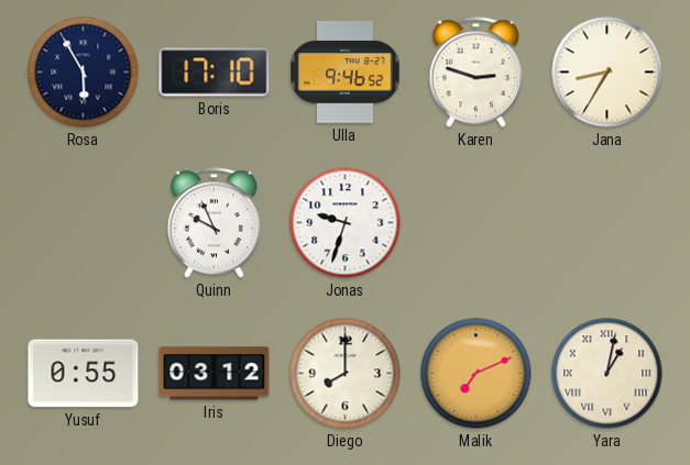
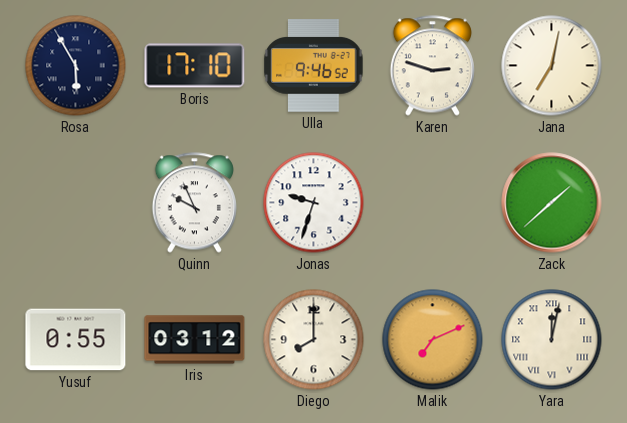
Jana: 8:35 -> 7:02 (552, 66)
Zack: none -> 1:38 (552, 203)
Yara: 1:02 -> 12:02 (552, 340)
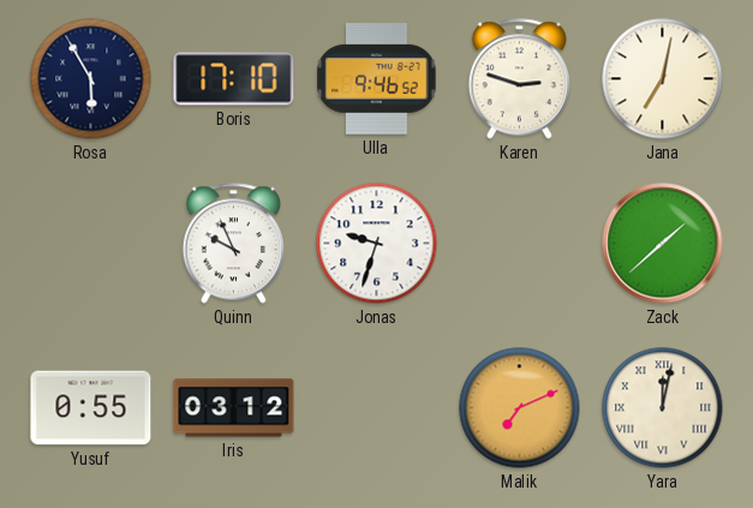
Diego: 8:00 -> none (314, 340)
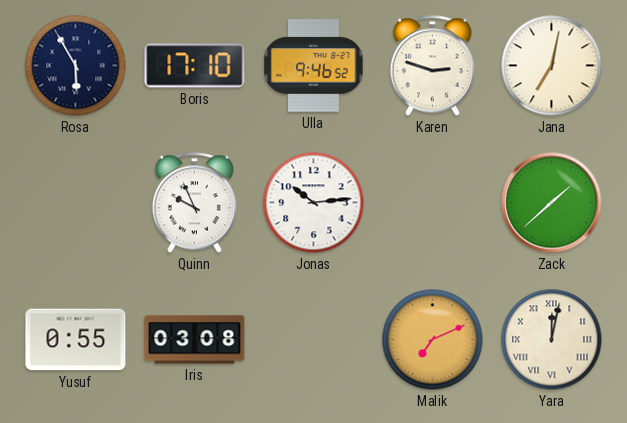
Jonas: 9:33 -> 10:14 (314, 203)
Iris: 03:12 -> 03:08 (195, 340)
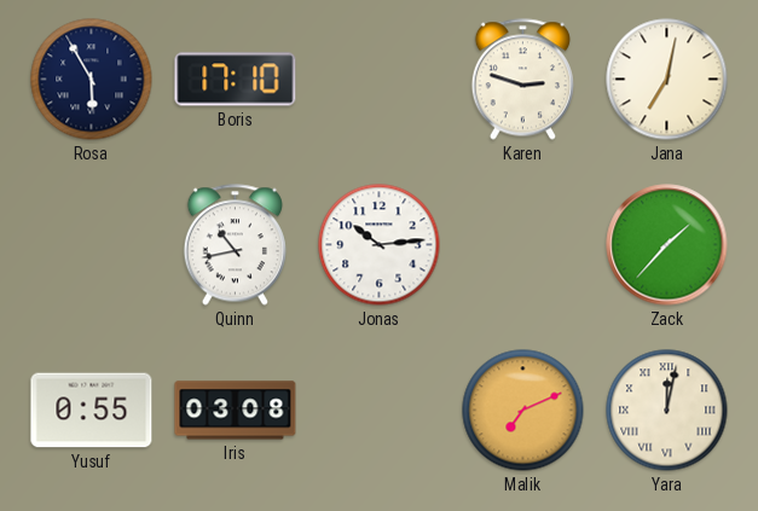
Ulla: 9:46 -> none (314, 66)
Quinn: 9:56 -> 10:43 (235, 245)
Zack: 1:38 -> 1:37 (667, 245)
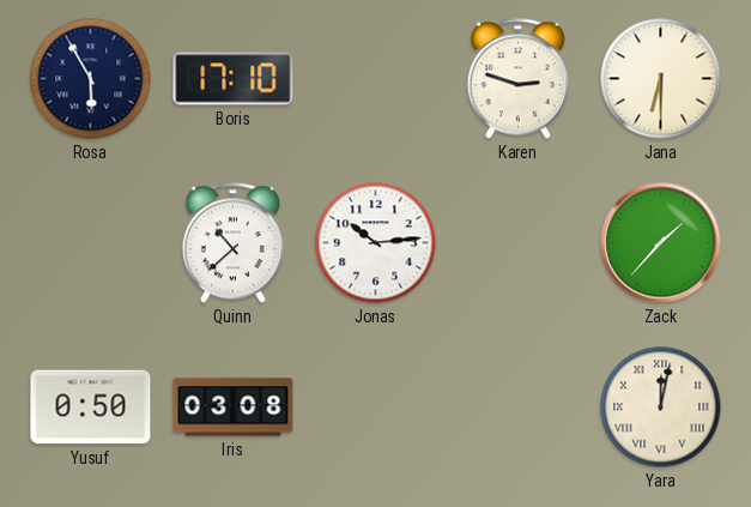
Jana: 7:02 -> 6:30 (661, 79)
Quinn: 10:43 -> 10:38 (232, 243)
Yusuf: 0:55 -> 0:50 (91, 408)
Malik: 7:11 -> none (523, 411)
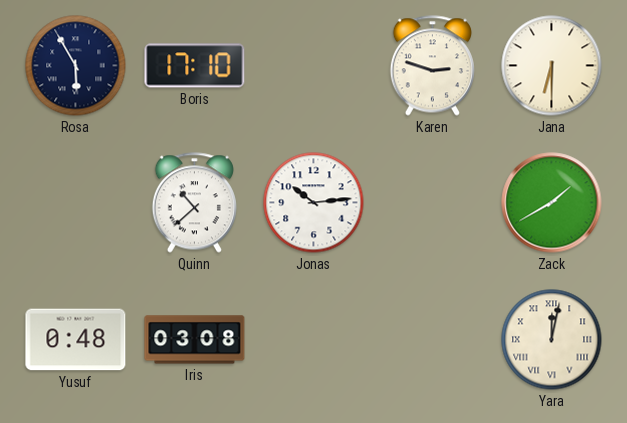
Zack: 1:37 -> 1:40 (552, 203)
Yusuf: 0:50 -> 0:48 (76, 340)
